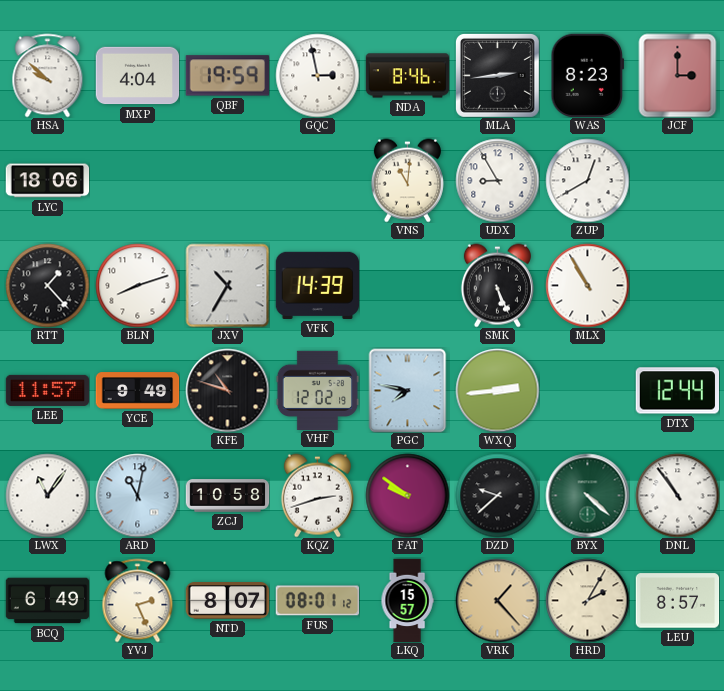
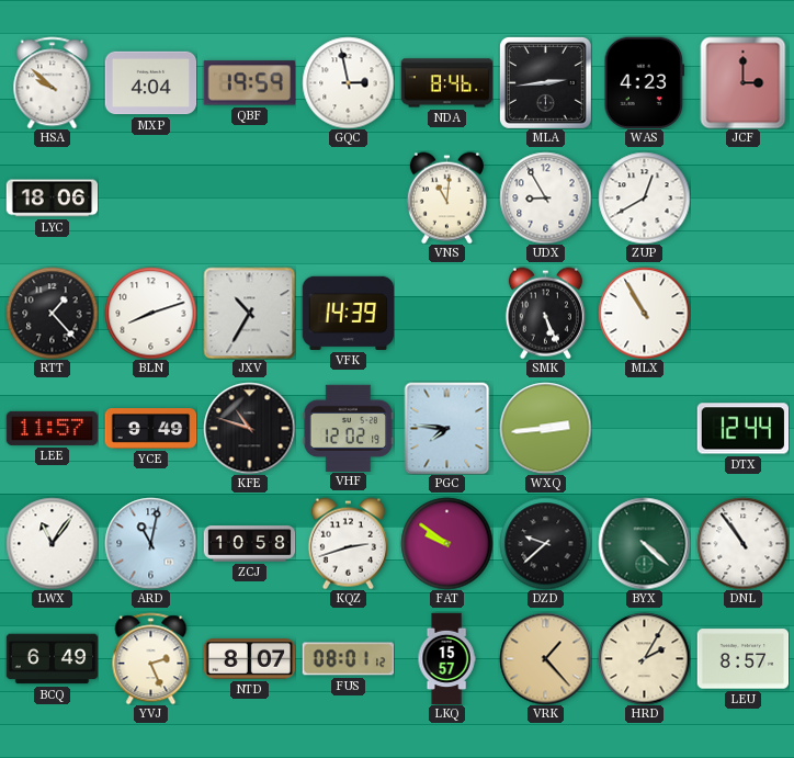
WAS: 8:23 -> 4:23 (645, 82)
PGC: 7:47 -> 7:46 (447, 428)
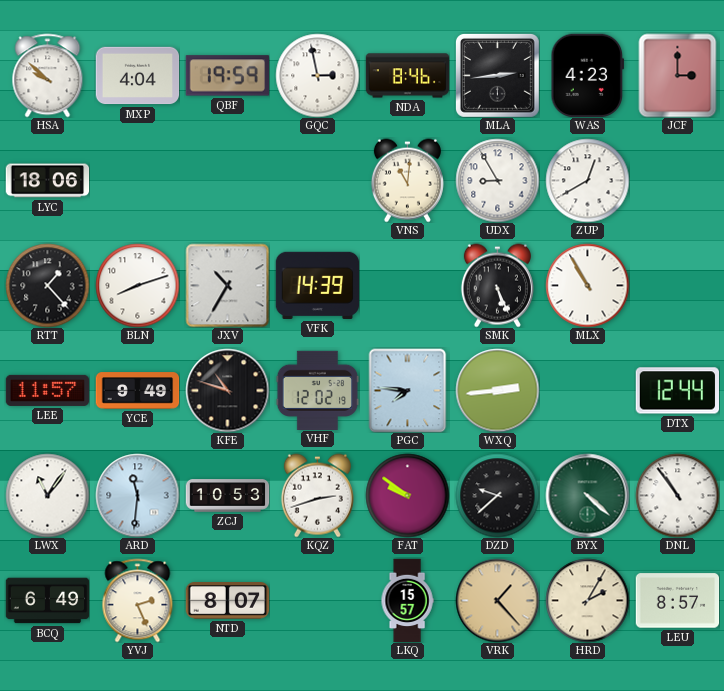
ARD: 11:02 -> 11:31 (137, 495)
ZCJ: 10:58 -> 10:53 (227, 496)
FUS: 08:01 -> none (348, 659)
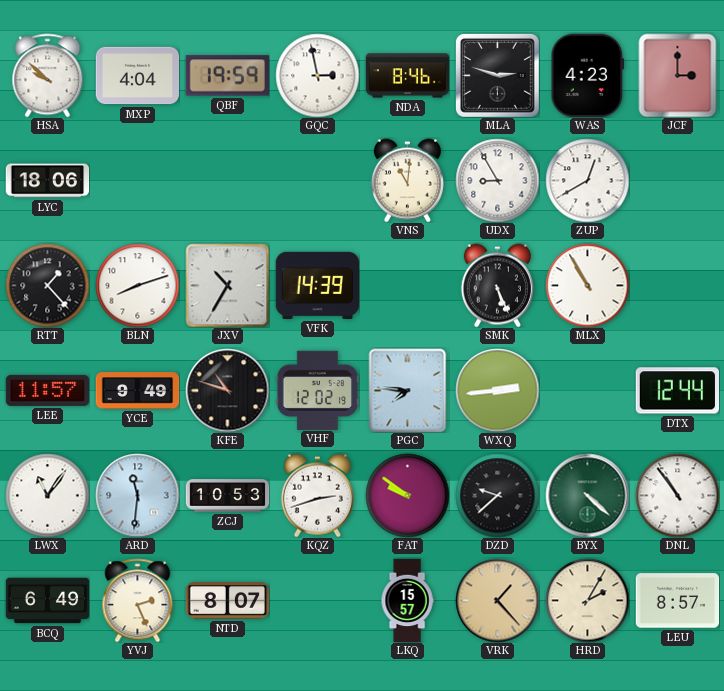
MLA: 2:44 -> 2:48 (497, 75)
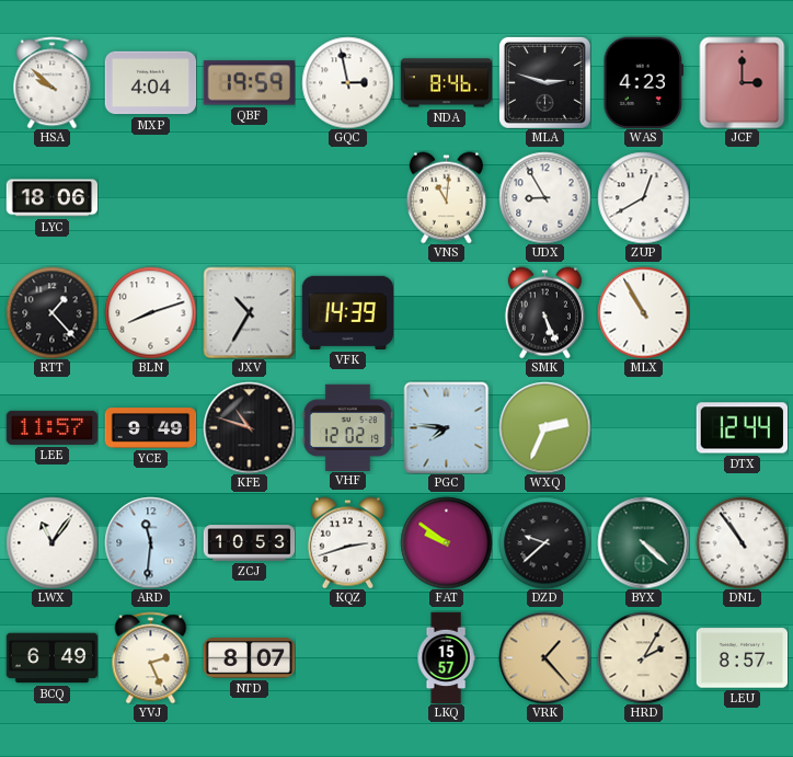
WXQ: 2:44 -> 2:34 (544, 427)
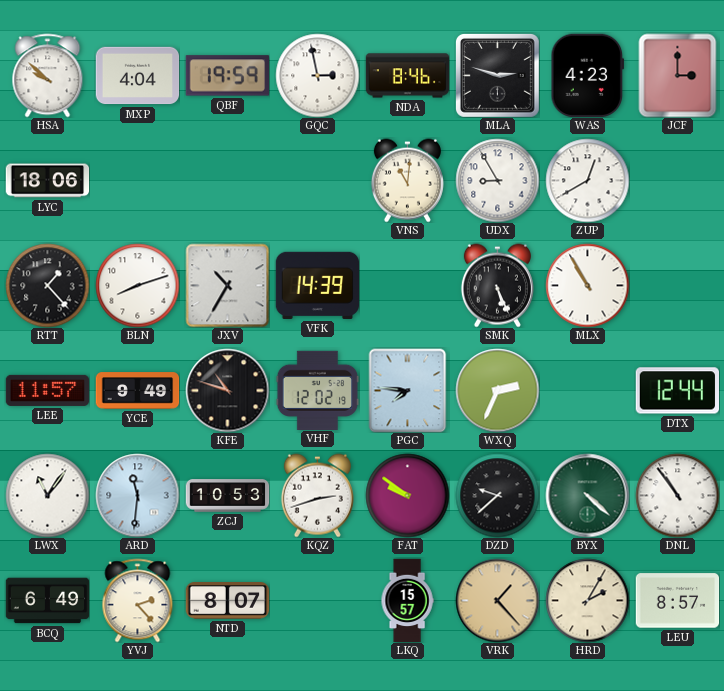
YVJ: 2:26 -> 2:23 (138, 600)
